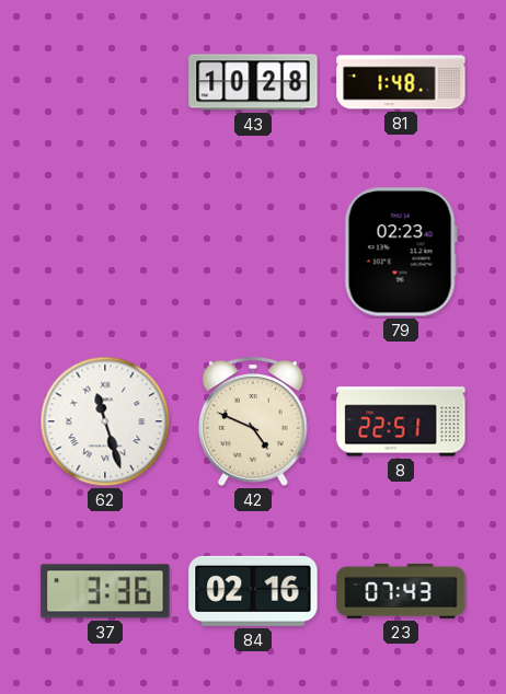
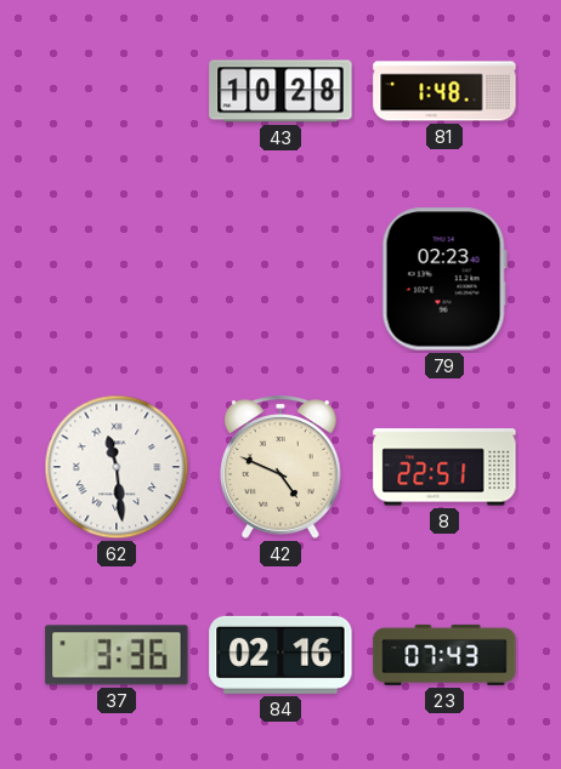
62: 11:27 -> 11:29 (117, 467)
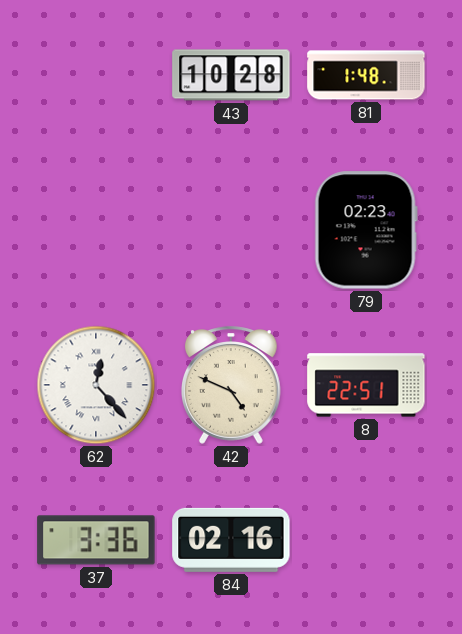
62: 11:29 -> 12:23 (96, 385)
23: 07:43 -> none (444, 655)
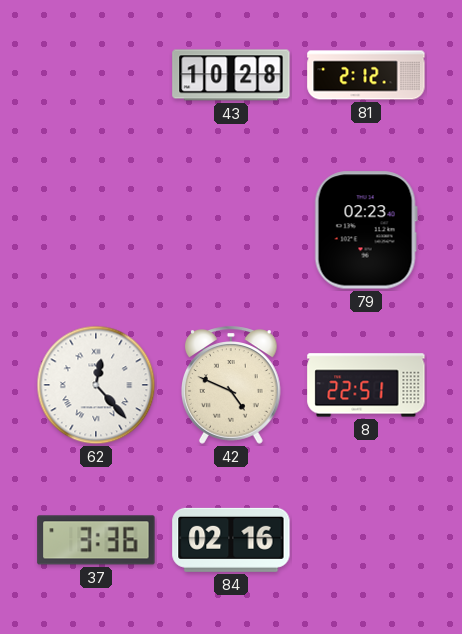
81: 1:48 -> 2:12 (366, 75)
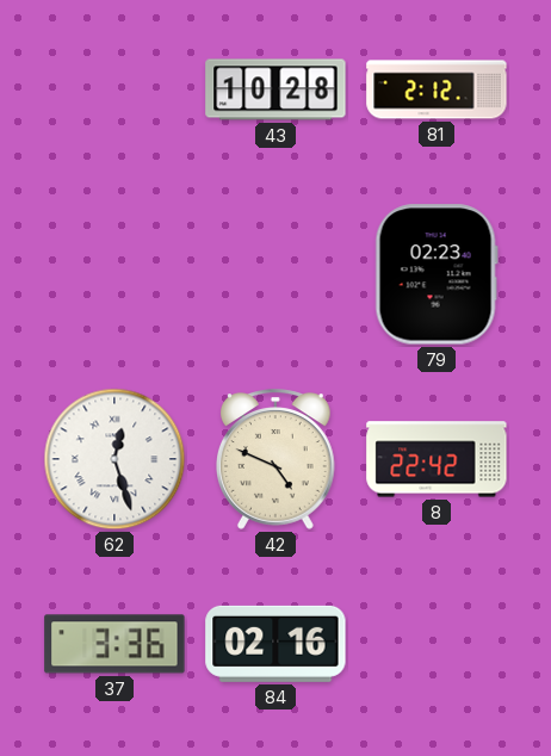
62: 12:23 -> 12:27 (114, 459)
8: 22:51 -> 22:42 (437, 459)
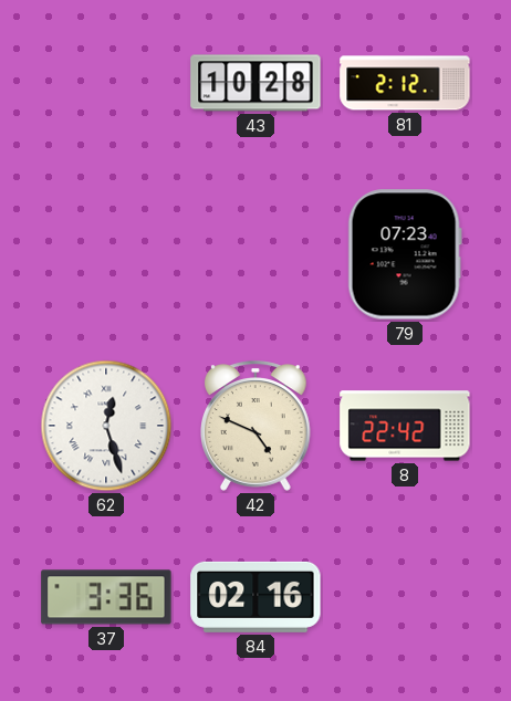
79: 02:23 -> 07:23 (405, 254)
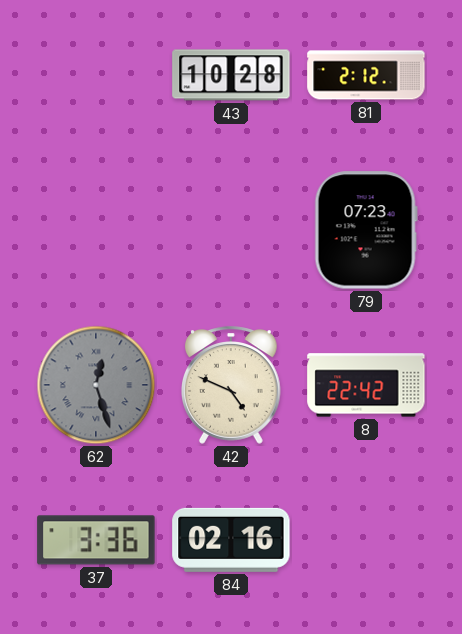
62 dial: white -> grey (96, 385)
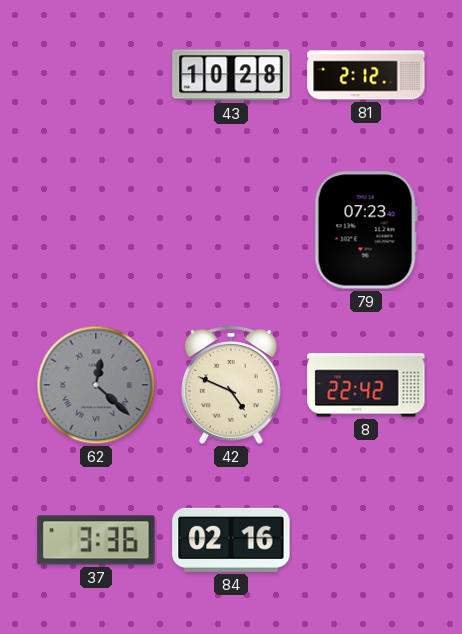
62: 12:27 -> 12:22 (96, 385)
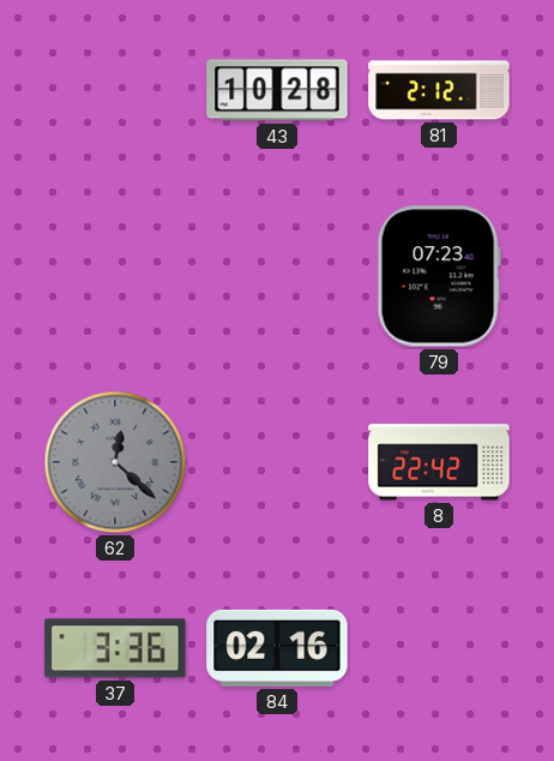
42: 4:49 -> none (232, 385)
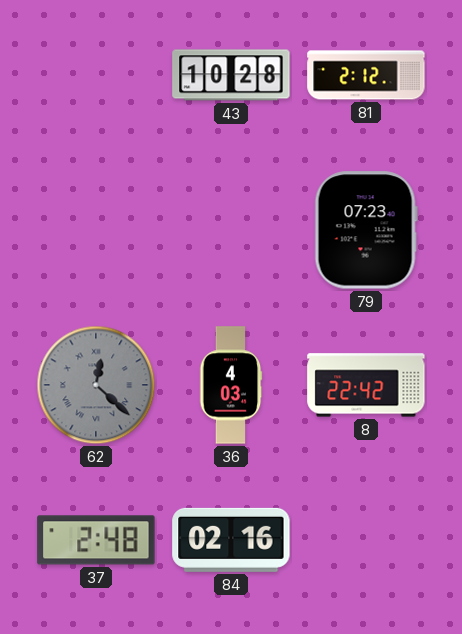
36: none -> 4:03 (231, 385)
37: 3:36 -> 2:48 (96, 540)
